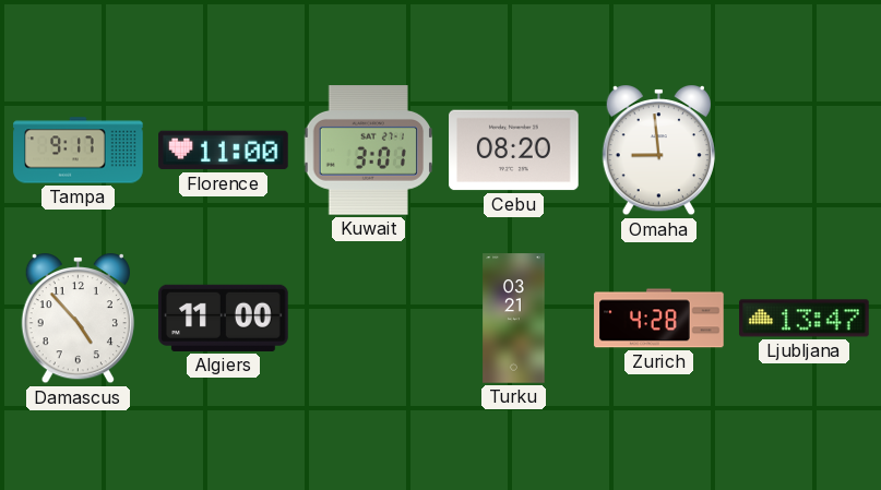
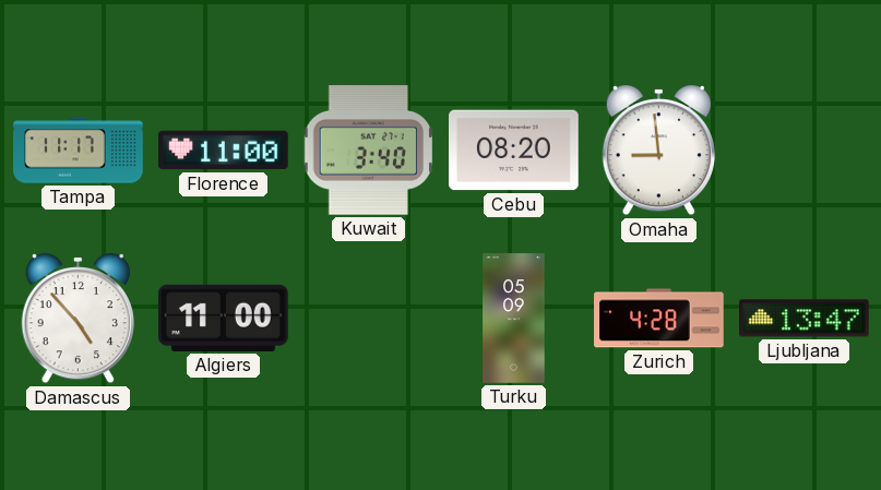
Tampa: 9:17 -> 11:17 (79, 151)
Kuwait: 3:01 -> 3:40 (369, 151)
Turku: 03:21 -> 05:09 (514, 319)
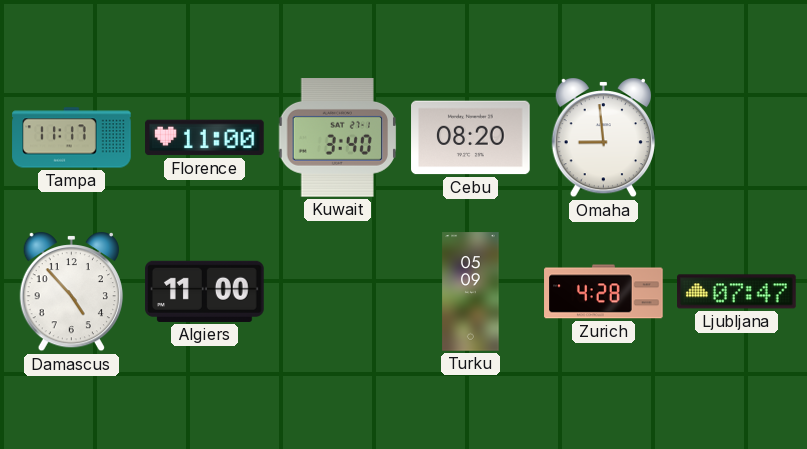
Ljubljana: 13:47 -> 07:47 (737, 292)
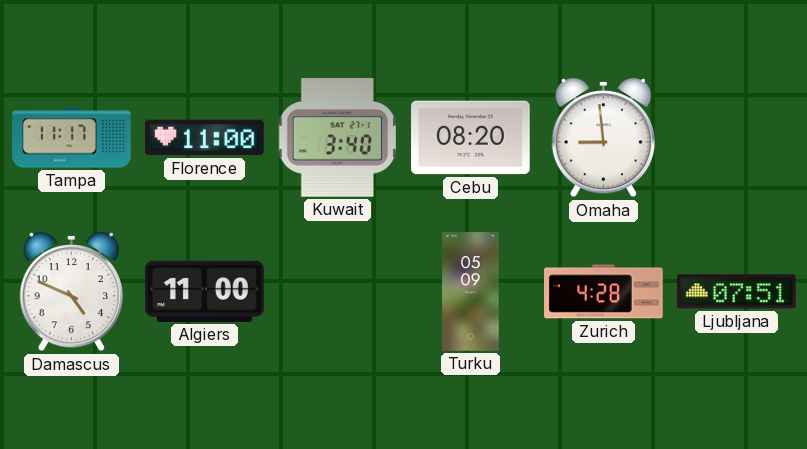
Damascus: 4:53 -> 4:49 (71, 293)
Ljubljana: 07:47 -> 07:51 (737, 292)
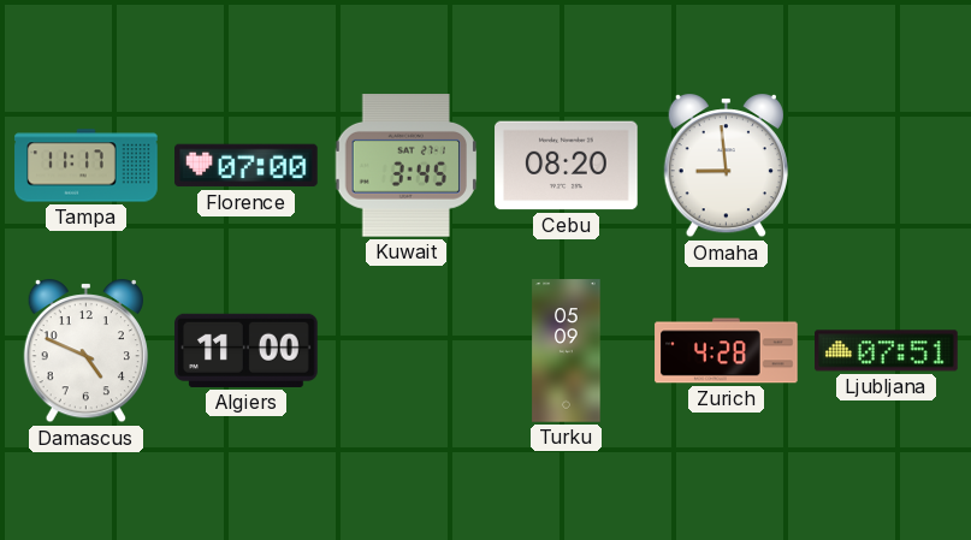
Florence: 11:00 -> 07:00 (247, 166)
Kuwait: 3:40 -> 3:45 (407, 166)
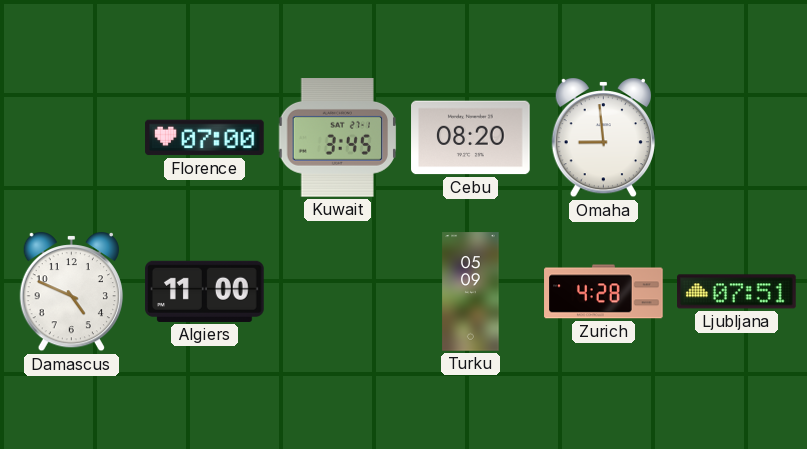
Tampa: 11:17 -> none (87, 166)
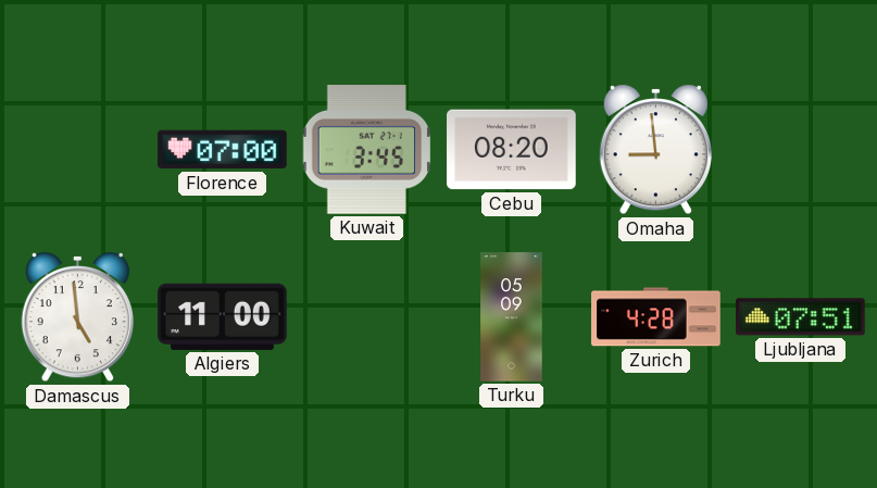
Damascus: 4:49 -> 4:59 (77, 318)
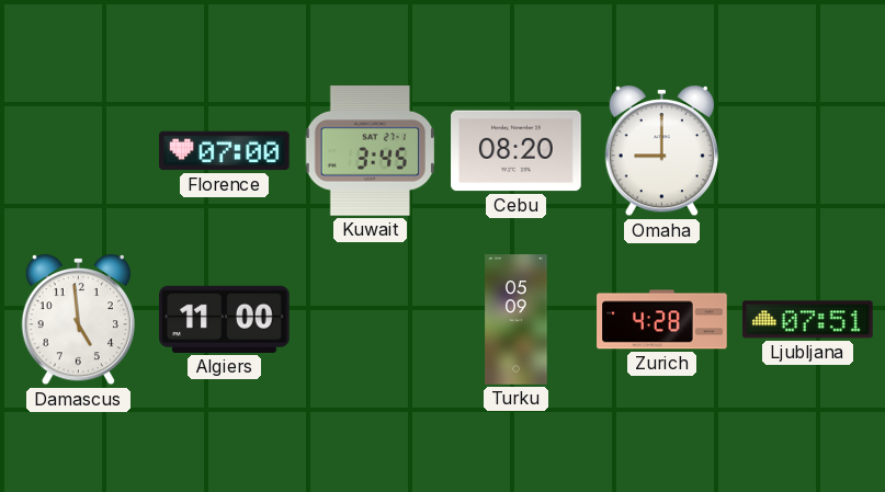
Omaha: 8:59 -> 9:00 (661, 152)
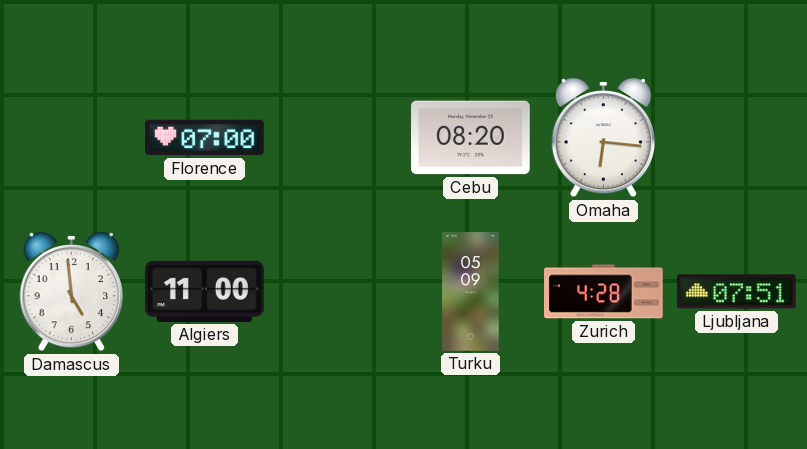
Kuwait: 3:45 -> none (371, 151)
Omaha: 9:00 -> 6:16 (603, 139)
